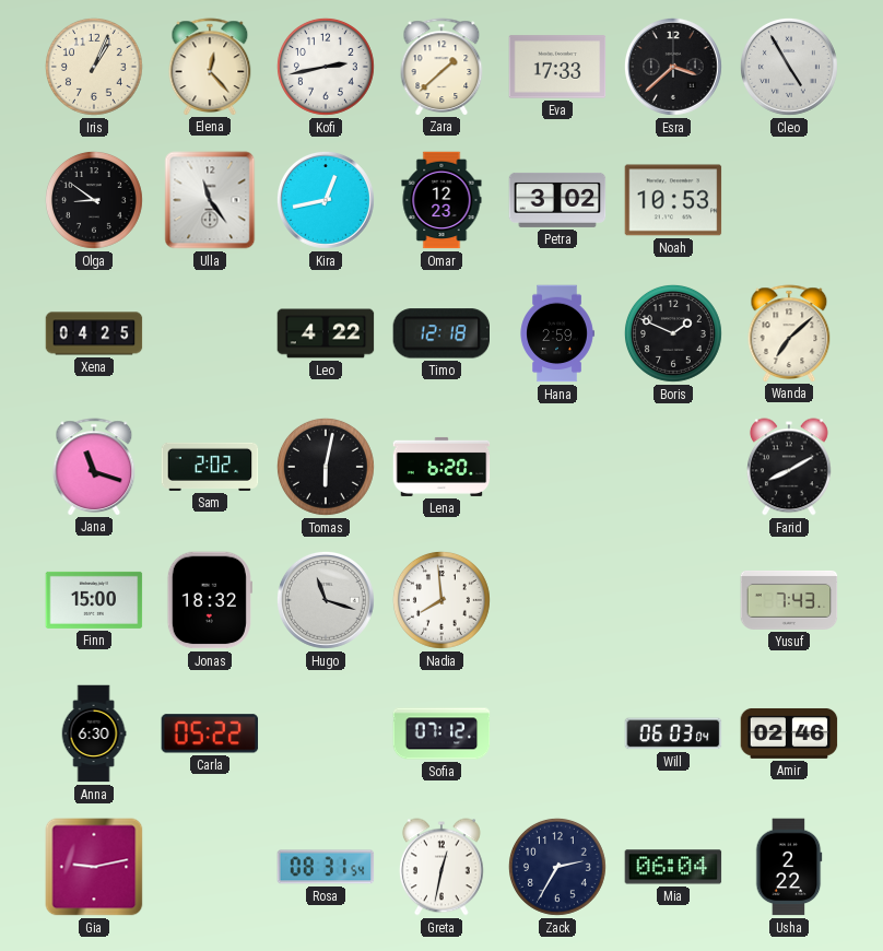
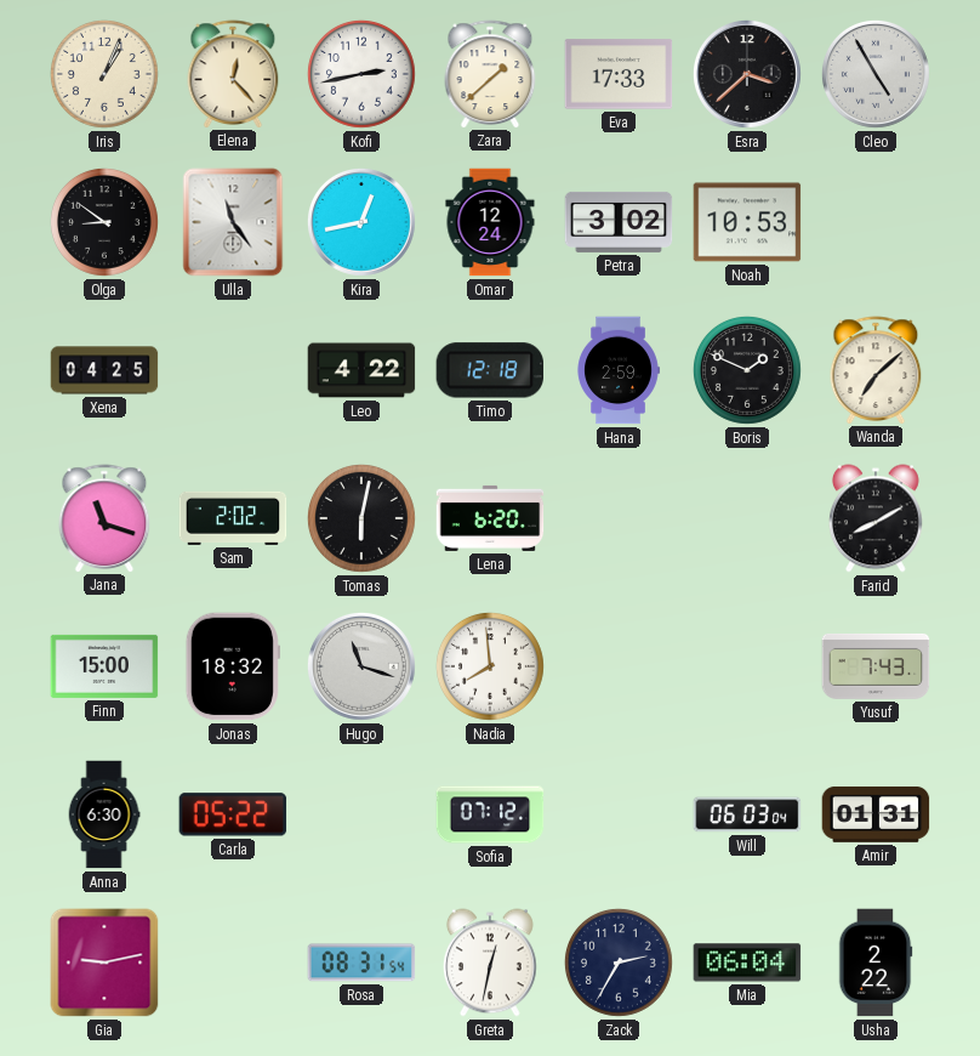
Omar: 12:23 -> 12:24 (490, 222)
Amir: 02:46 -> 01:31 (876, 814)
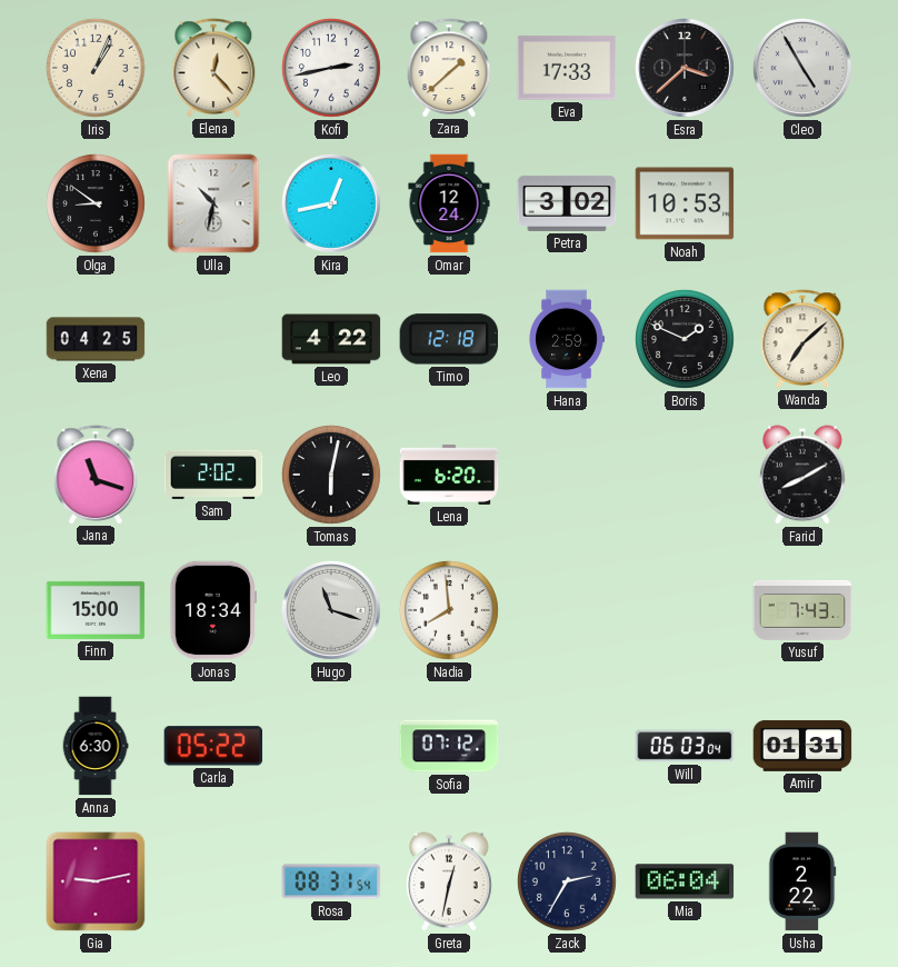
Ulla: 11:24 -> 10:32 (213, 203)
Jonas: 18:32 -> 18:34 (213, 610)
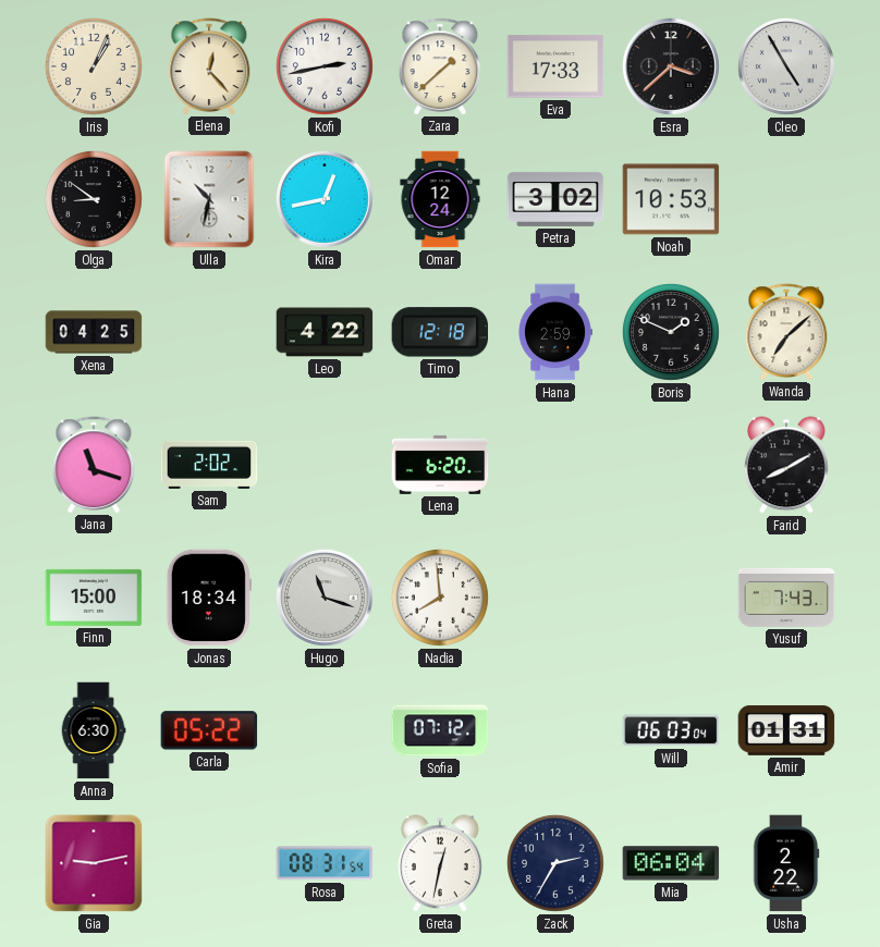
Tomas: 6:02 -> none (331, 475)
